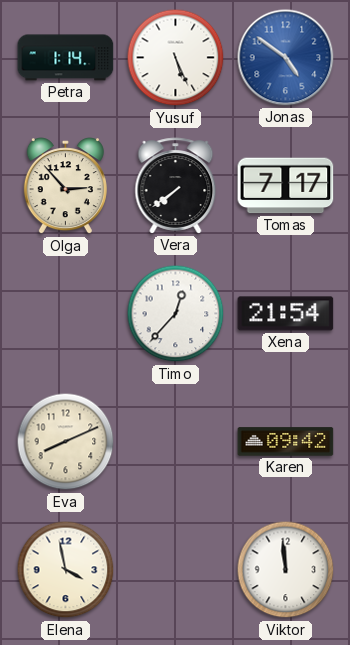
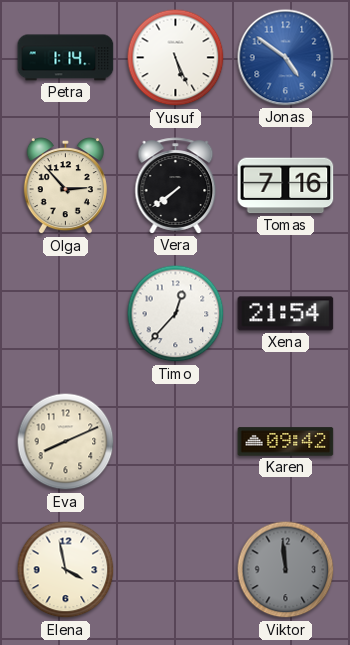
Tomas: 7:17 -> 7:16 (286, 186)
Viktor dial: white -> grey (286, 570)
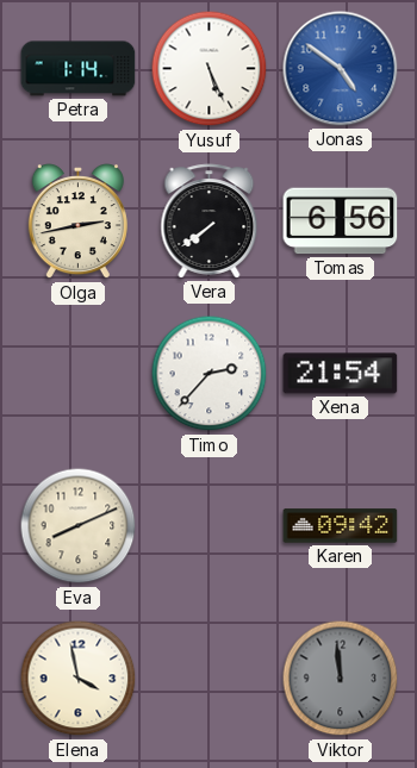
Olga: 2:53 -> 2:43 (77, 221)
Tomas: 7:16 -> 6:56 (341, 221)
Timo: 12:37 -> 2:37 (210, 374)
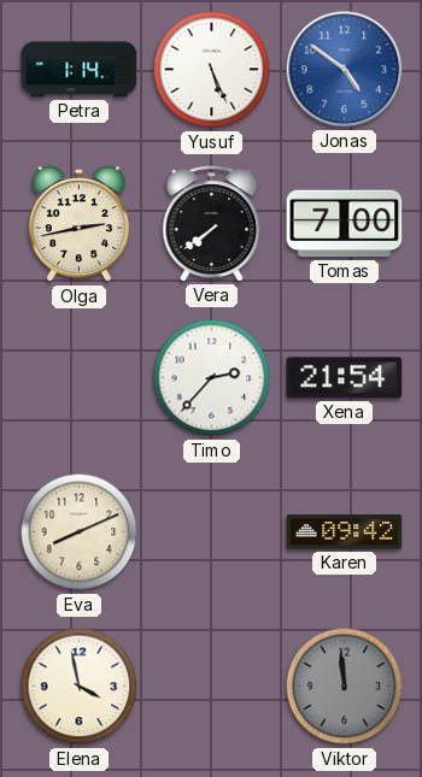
Tomas: 6:56 -> 7:00 (345, 224)
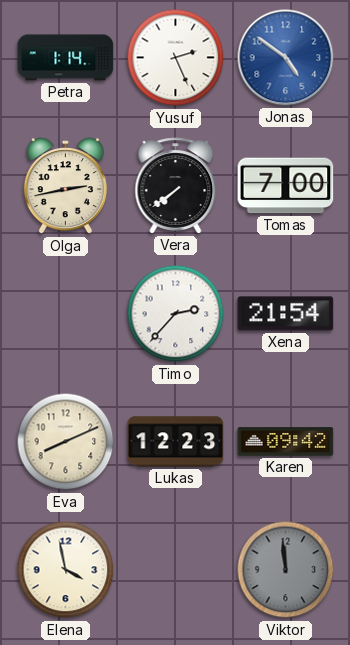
Yusuf: 5:26 -> 2:26 (176, 58)
Lukas: none -> 12:23 (176, 442)
